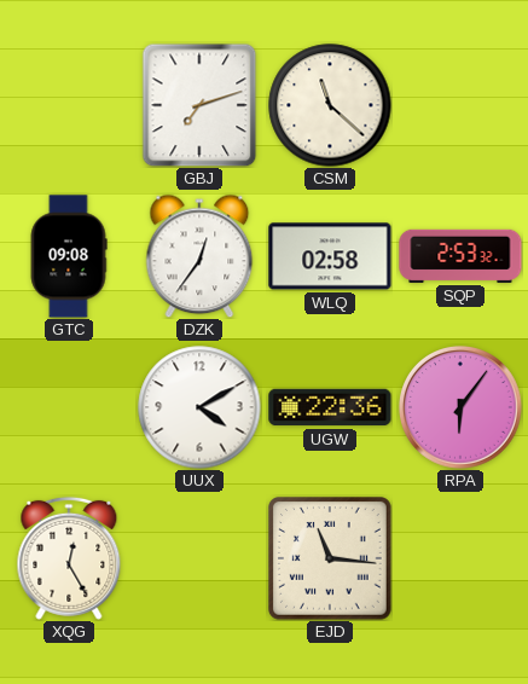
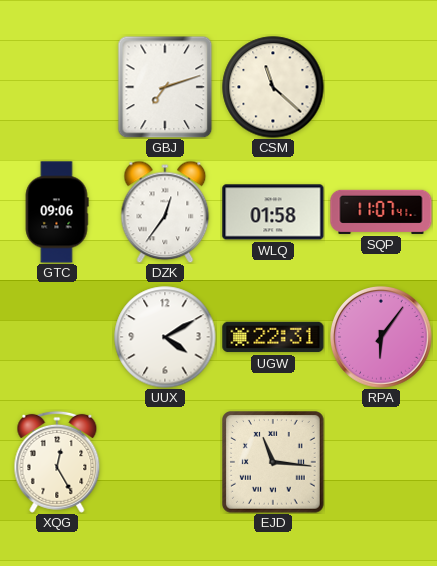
GTC: 09:08 -> 09:06 (57, 212)
WLQ: 02:58 -> 01:58 (273, 212)
SQP: 2:53 -> 11:07 (381, 212)
UGW: 22:36 -> 22:31 (273, 337)
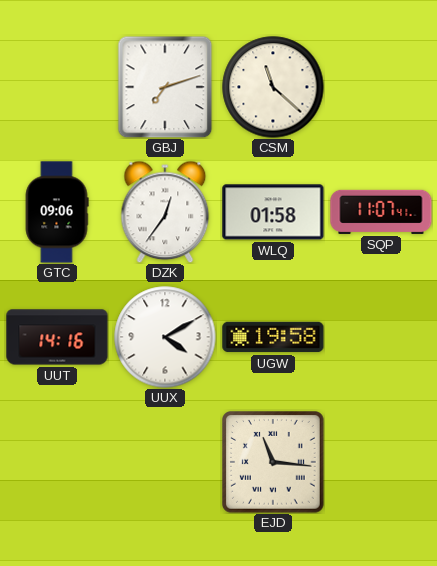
UUT: none -> 14:16 (57, 337)
UGW: 22:31 -> 19:58 (273, 337)
RPA: 6:06 -> none (382, 338)
XQG: 12:25 -> none (57, 462)
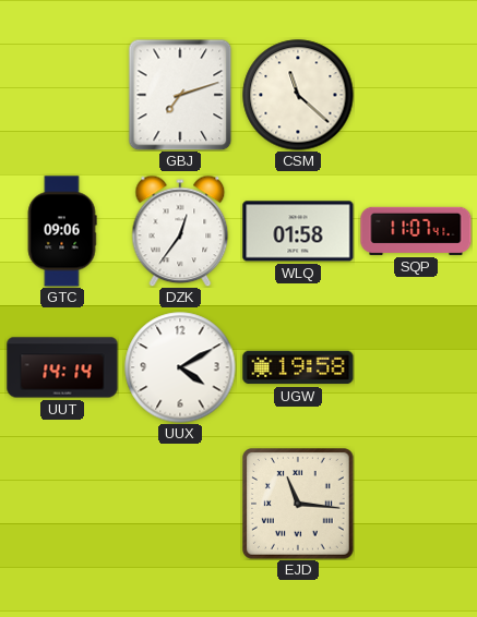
UUT: 14:16 -> 14:14 (62, 367)
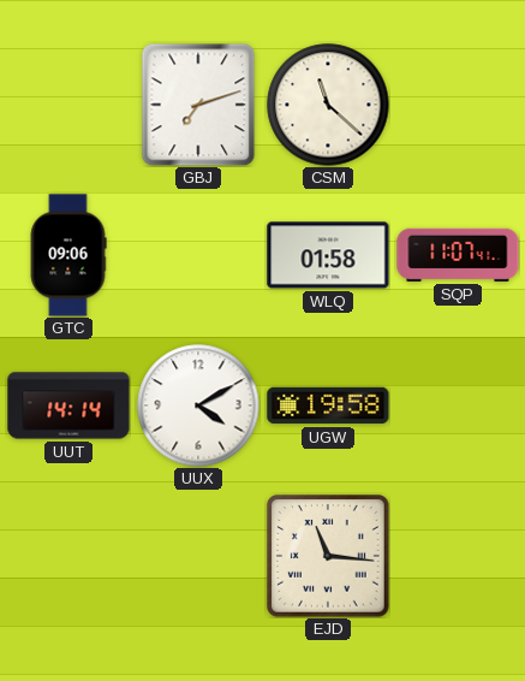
DZK: 12:36 -> none (180, 231)
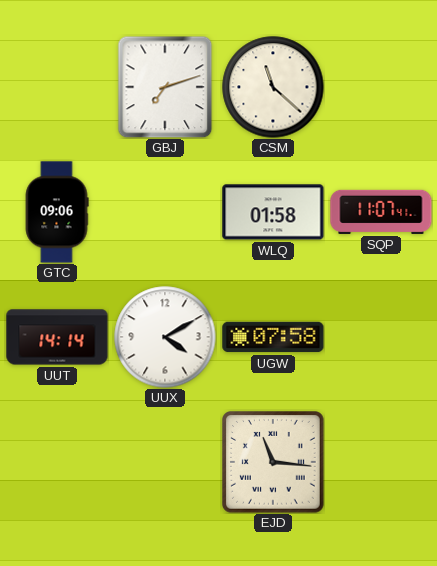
UGW: 19:58 -> 07:58 (273, 337)
